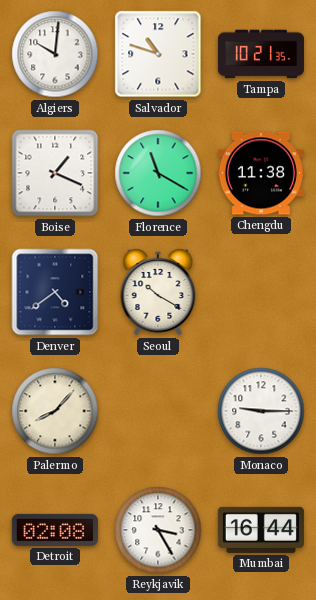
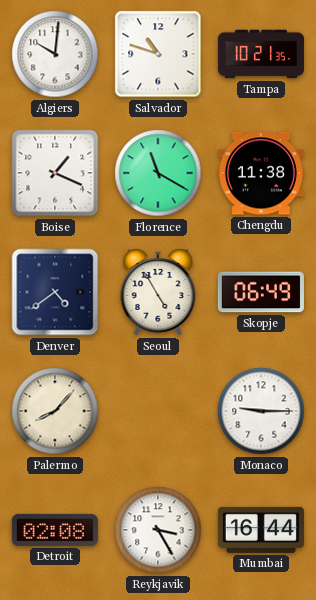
Seoul: 10:20 -> 4:55 (158, 292)
Skopje: none -> 06:49 (261, 292)
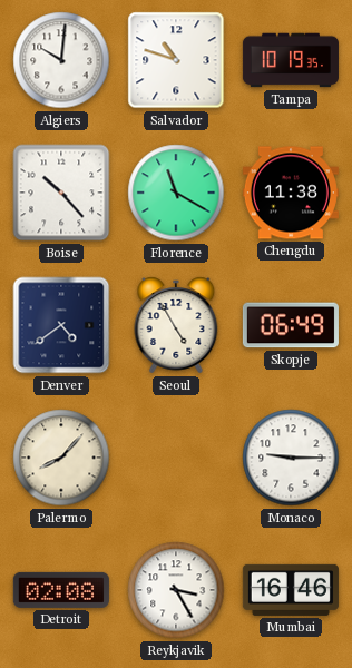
Tampa: 10:21 -> 10:19 (291, 60)
Boise: 1:19 -> 10:23 (61, 193)
Mumbai: 16:44 -> 16:46 (291, 590)
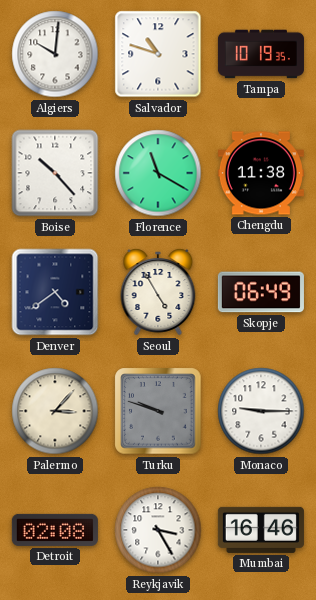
Palermo: 8:07 -> 3:07 (55, 411)
Turku: none -> 9:48 (158, 411)
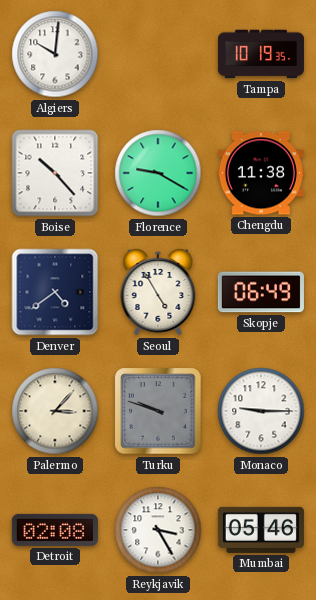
Salvador: 10:48 -> none (158, 54)
Florence: 11:20 -> 9:20 (158, 173)
Mumbai: 16:46 -> 05:46 (261, 530)
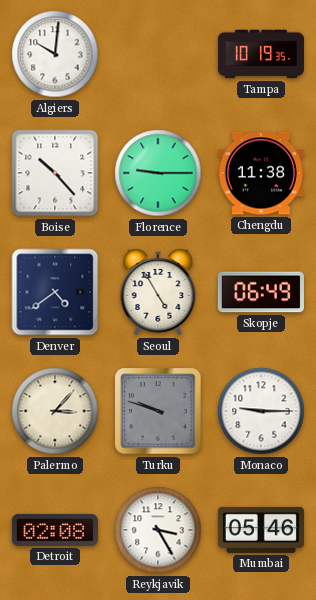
Florence: 9:20 -> 9:15 (158, 173)
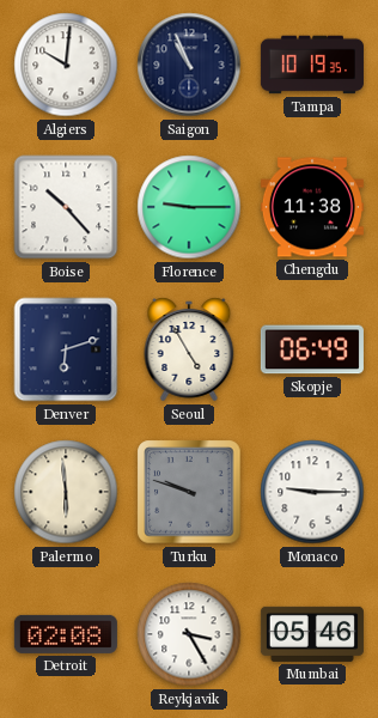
Saigon: none -> 10:56 (189, 65)
Denver: 4:39 -> 6:12 (66, 349)
Palermo: 3:07 -> 5:59 (66, 492)
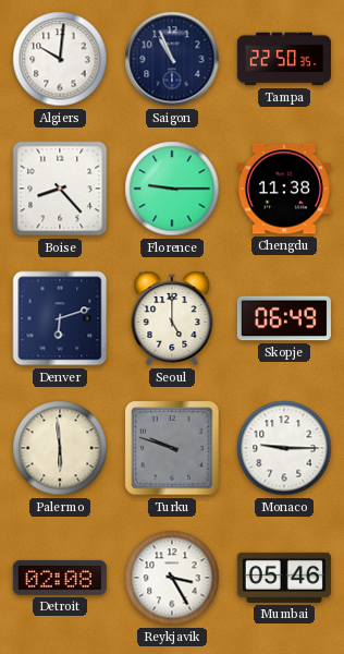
Tampa: 10:19 -> 22:50 (284, 59)
Boise: 10:23 -> 8:23 (60, 189)
Seoul: 4:55 -> 5:00 (172, 318)
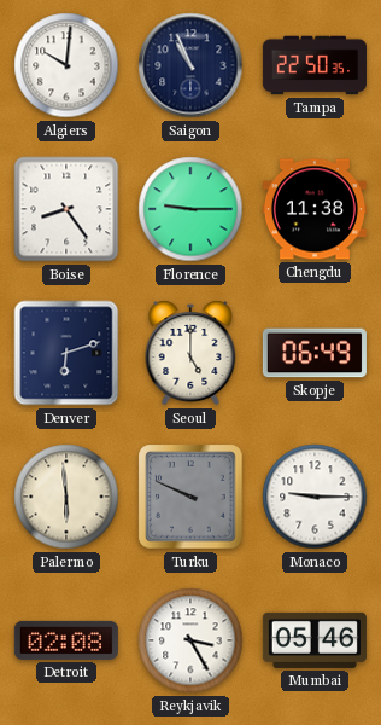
Boise: 8:23 -> 8:24 (66, 209)
Turku: 9:48 -> 9:49 (190, 497)
